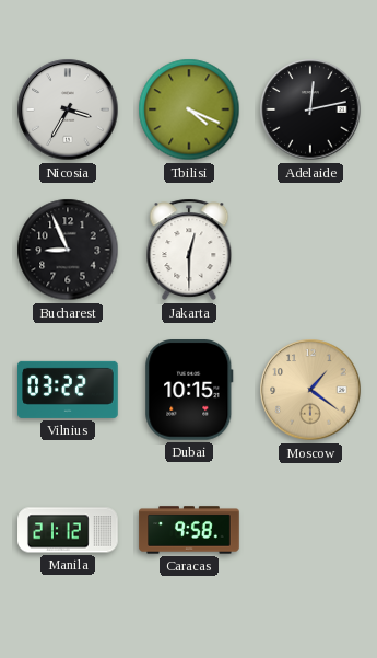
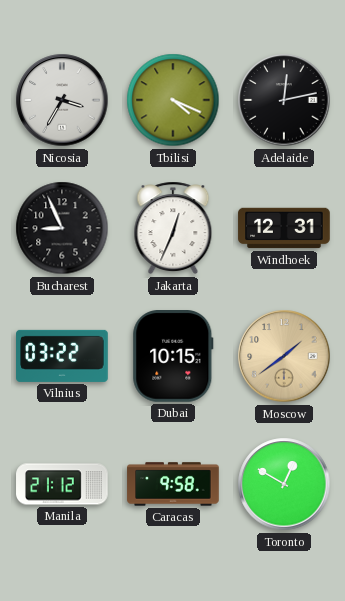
Jakarta: 12:30 -> 12:34 (173, 228)
Windhoek: none -> 12:31 (284, 228)
Moscow: 1:21 -> 1:39 (284, 356)
Toronto: none -> 12:50 (284, 484)
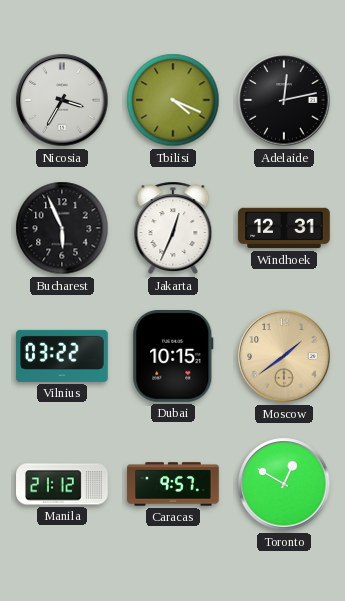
Bucharest: 8:56 -> 5:56 (62, 228)
Caracas: 9:58 -> 9:57 (173, 484)
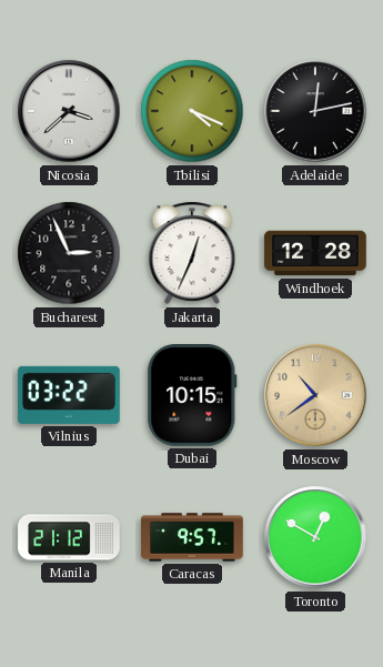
Nicosia: 3:35 -> 3:38 (69, 111)
Bucharest: 5:56 -> 2:56 (69, 253)
Windhoek: 12:31 -> 12:28 (315, 253)
Moscow: 1:39 -> 10:39 (315, 395)
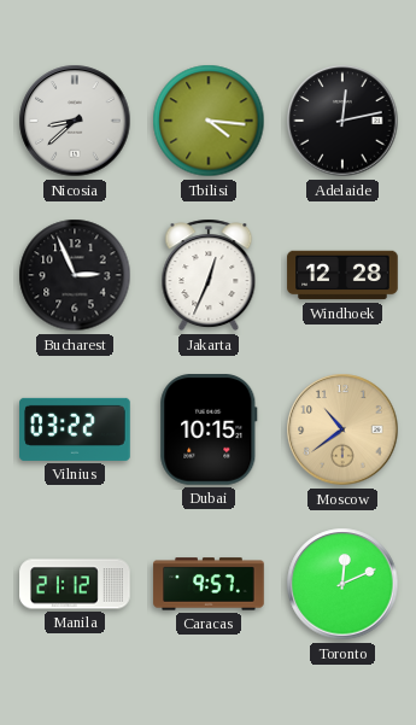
Nicosia: 3:38 -> 8:38 (75, 121)
Tbilisi: 4:19 -> 4:16 (209, 121)
Toronto: 12:50 -> 12:11 (342, 584)
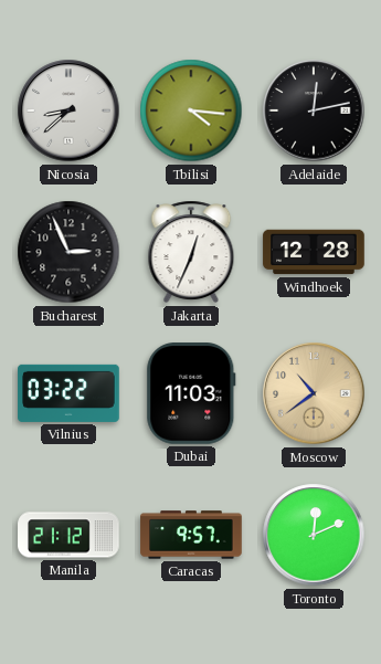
Dubai: 10:15 -> 11:03 (191, 394)
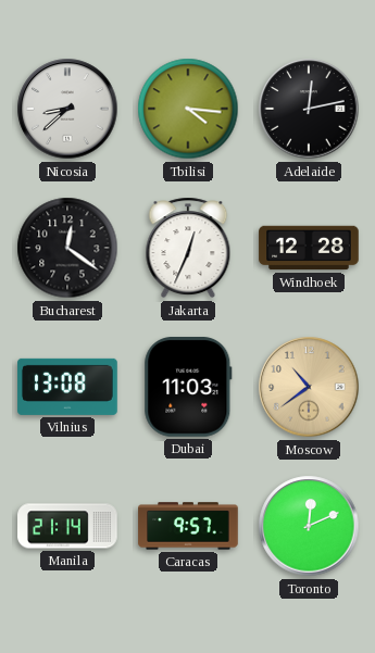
Bucharest: 2:56 -> 12:21 (67, 248)
Vilnius: 03:22 -> 13:08 (67, 387)
Manila: 21:12 -> 21:14 (67, 526)
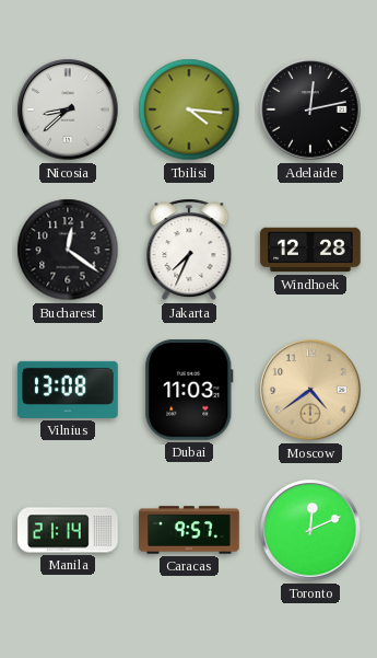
Jakarta: 12:34 -> 7:34 (189, 250)
Moscow: 10:39 -> 4:39 (310, 390)
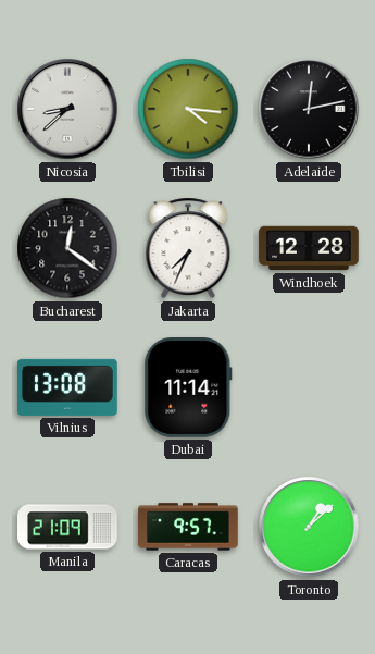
Dubai: 11:03 -> 11:14 (188, 388)
Moscow: 4:39 -> none (310, 390)
Manila: 21:14 -> 21:09 (67, 527)
Toronto: 12:11 -> 1:08 (309, 527)
